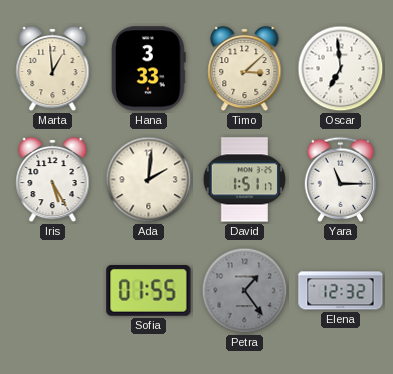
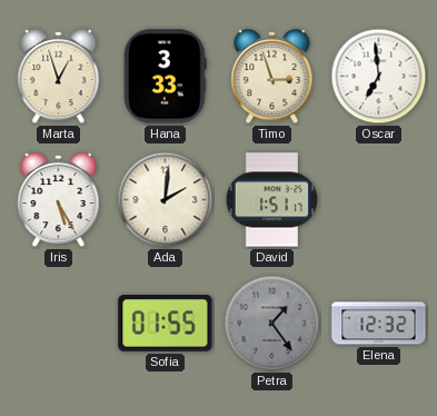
Marta: 12:59 -> 12:57 (59, 77)
Timo: 3:08 -> 2:57 (272, 77)
Yara: 11:15 -> none (341, 179)
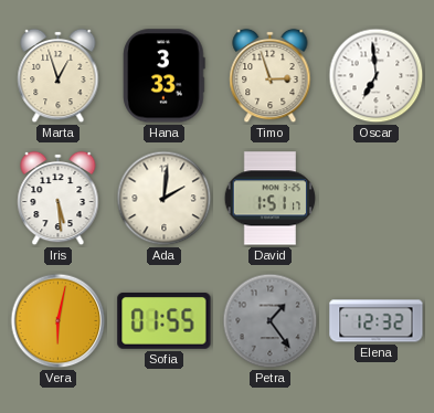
Iris: 5:25 -> 5:29 (59, 199)
Vera: none -> 6:02 (59, 321)
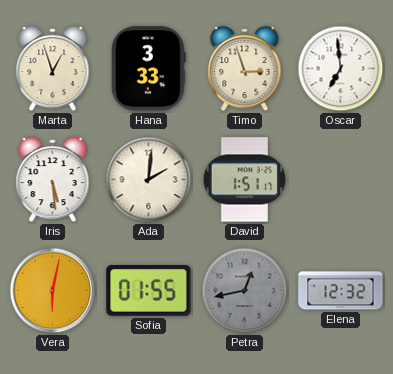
Petra: 1:24 -> 12:43 (245, 291)
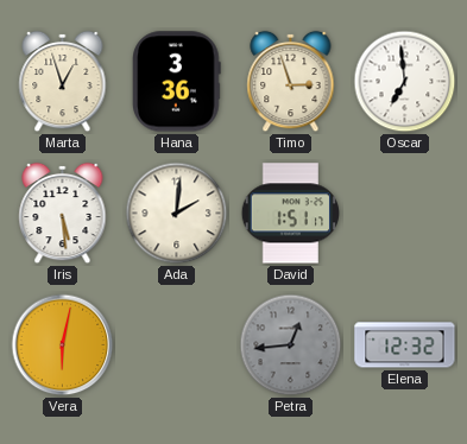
Hana: 3:33 -> 3:36 (177, 82)
Sofia: 01:55 -> none (149, 291)
Petra: 12:43 -> 12:44 (291, 345)
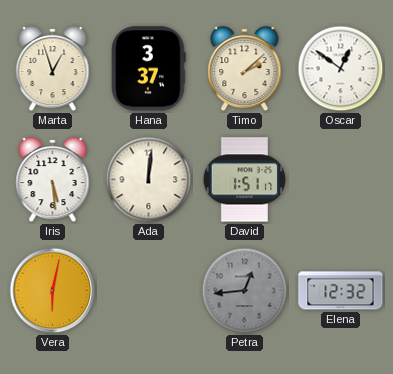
Hana: 3:36 -> 3:37 (149, 69)
Timo: 2:57 -> 2:08 (245, 69)
Oscar: 6:59 -> 12:51 (341, 69)
Ada: 2:01 -> 12:01 (149, 180)
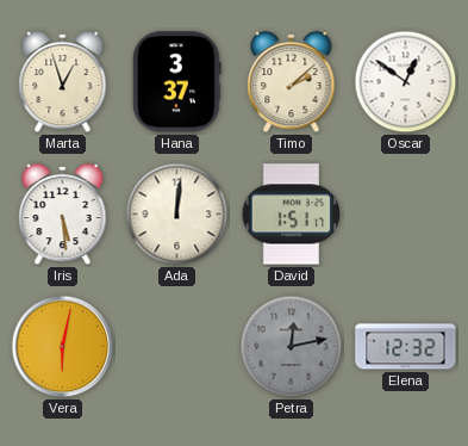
Petra: 12:44 -> 12:13 (292, 347)
